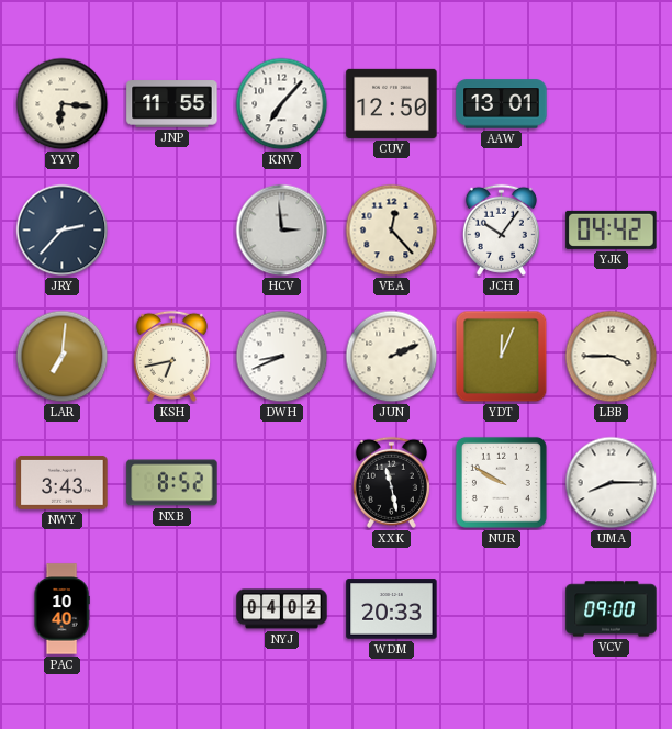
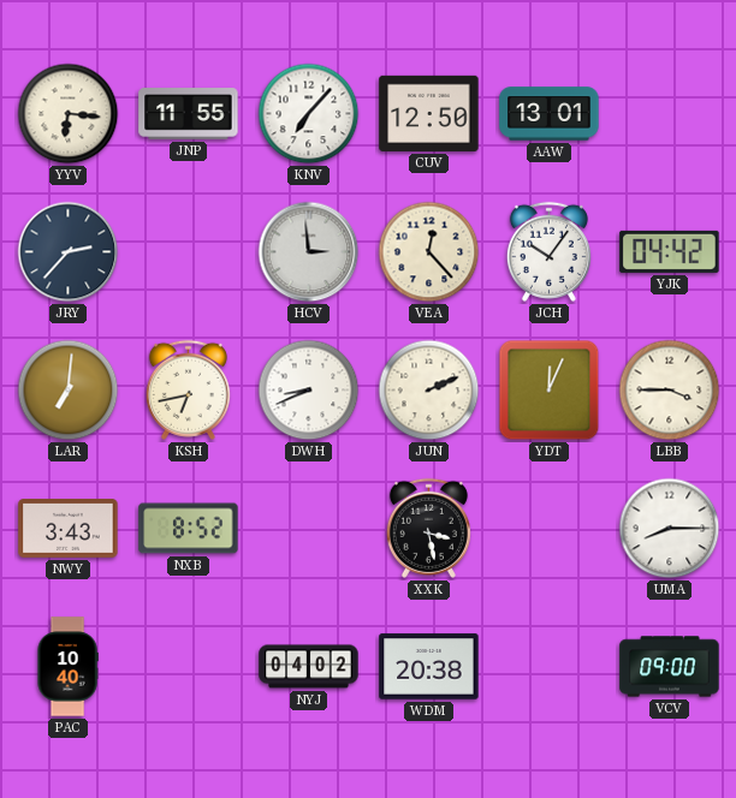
XXK: 11:28 -> 3:28 (428, 528)
NUR: 9:50 -> none (501, 482)
WDM: 20:33 -> 20:38 (429, 667)
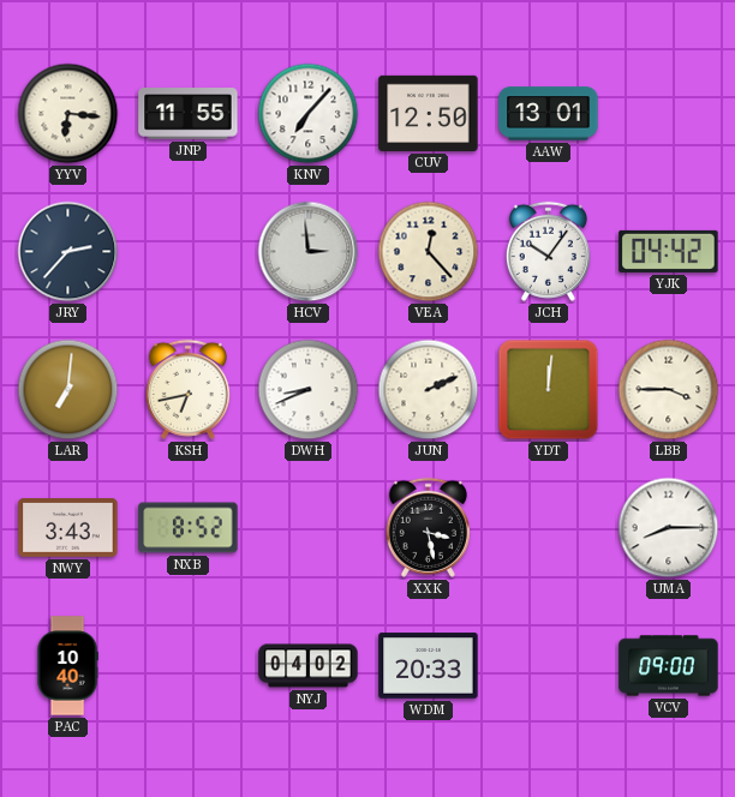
YDT: 12:04 -> 12:01 (549, 390)
WDM: 20:38 -> 20:33 (429, 666)
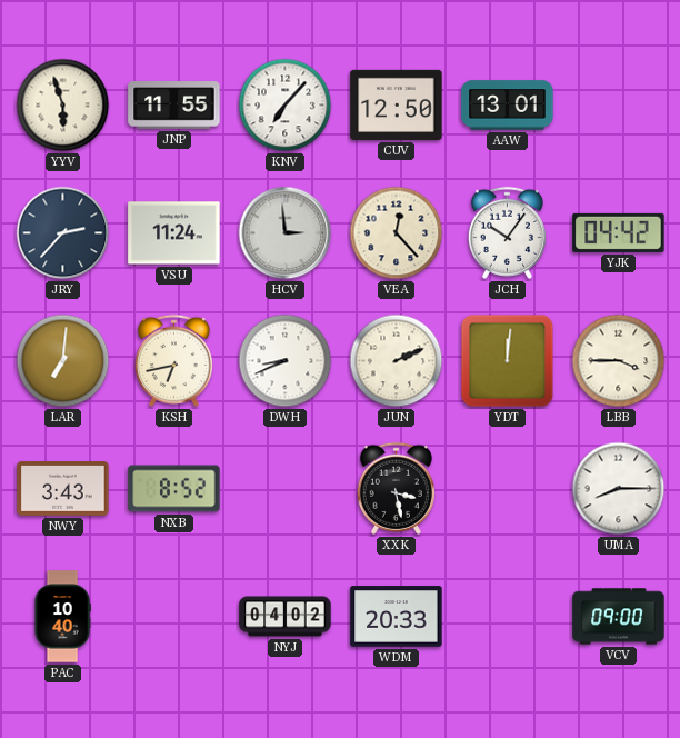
YYV: 6:16 -> 5:57 (63, 106)
VSU: none -> 11:24 (174, 233)
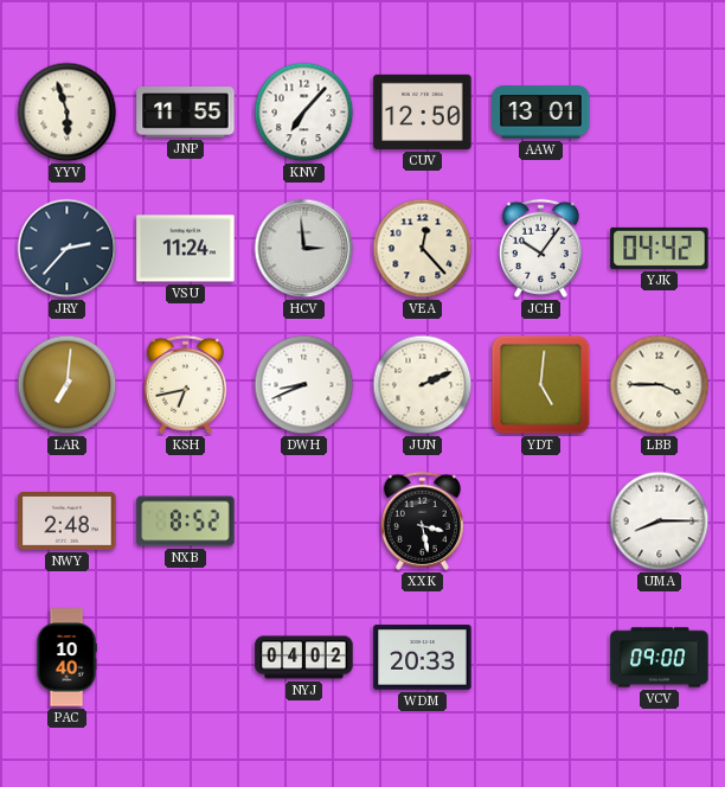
YDT: 12:01 -> 5:01 (541, 385)
NWY: 3:43 -> 2:48 (68, 522)
